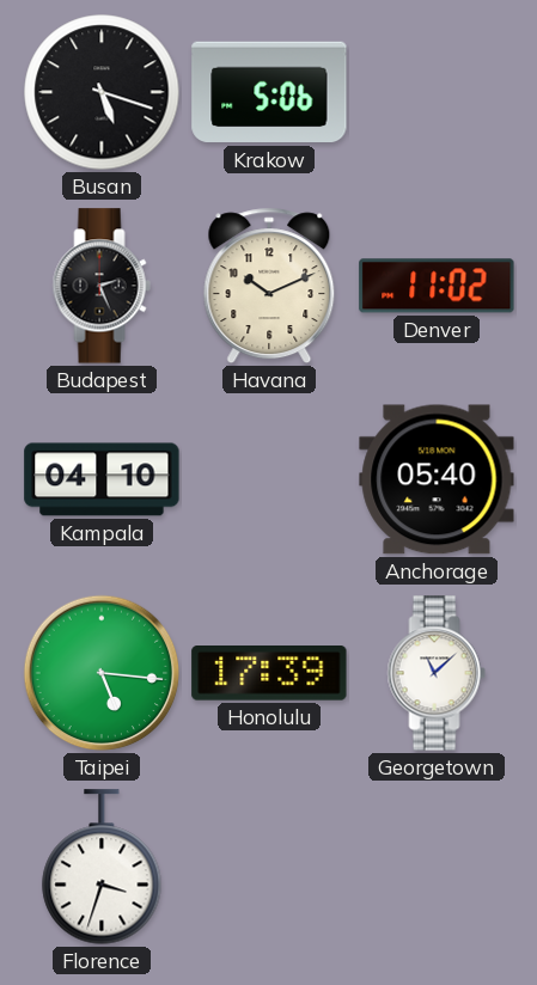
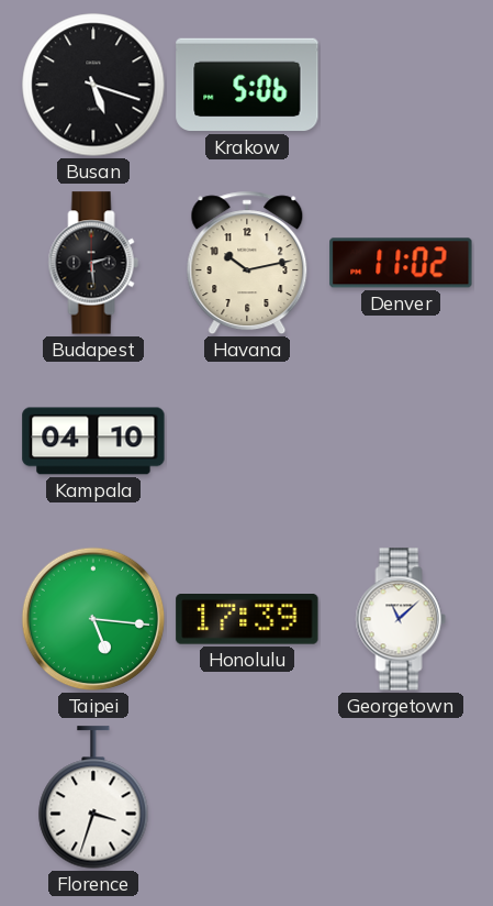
Budapest: 2:26 -> 2:29 (93, 263)
Havana: 10:11 -> 10:13 (247, 263)
Anchorage: 05:40 -> none (437, 479)
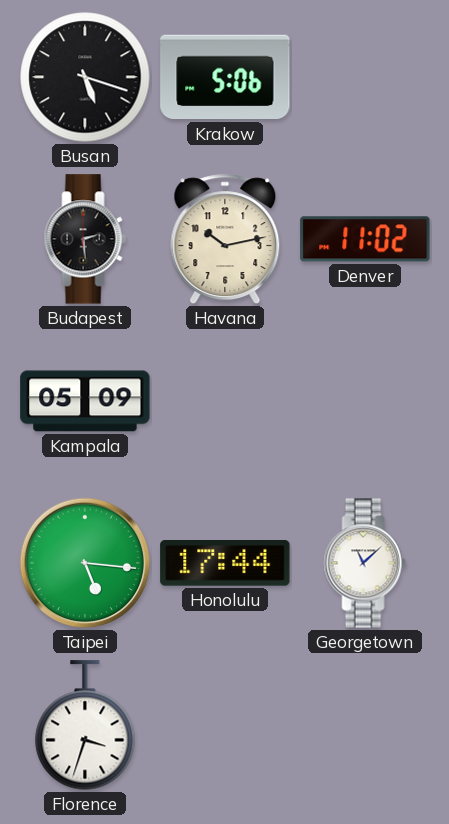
Kampala: 04:10 -> 05:09 (85, 401)
Honolulu: 17:39 -> 17:44 (225, 563)
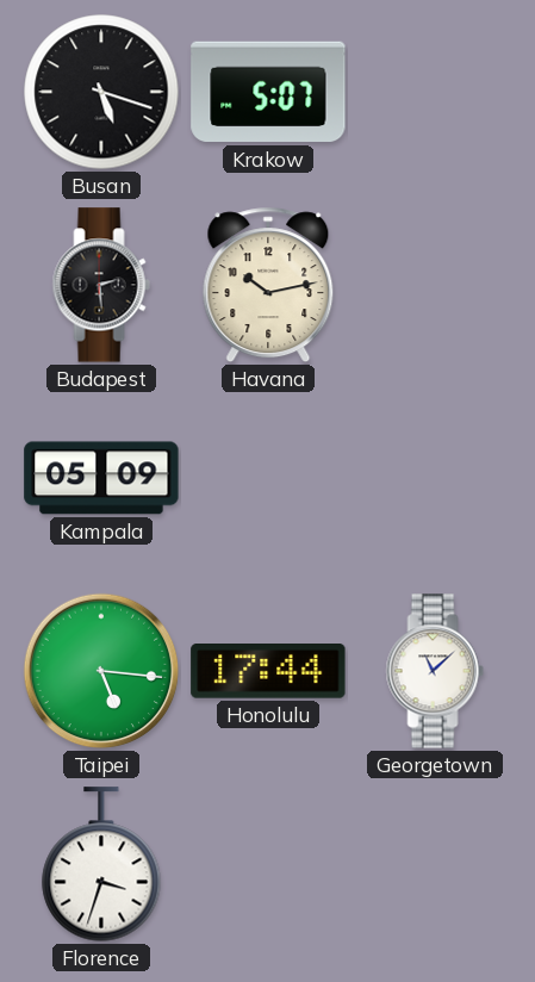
Krakow: 5:06 -> 5:07 (268, 92)
Denver: 11:02 -> none (365, 239)
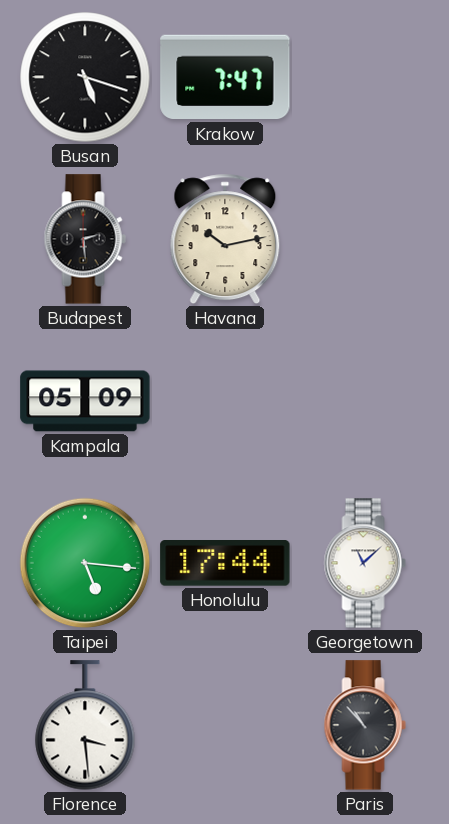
Krakow: 5:07 -> 7:47 (225, 77)
Florence: 3:33 -> 3:29 (85, 725)
Paris: none -> 10:53 (365, 725)
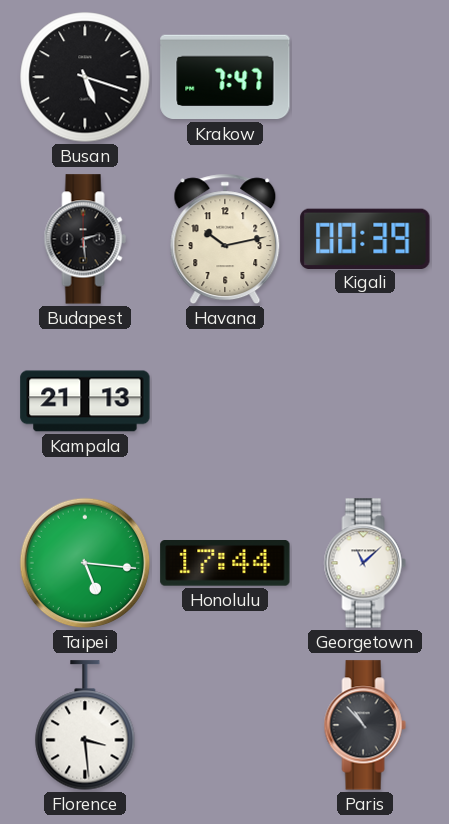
Kigali: none -> 00:39 (365, 238)
Kampala: 05:09 -> 21:13 (85, 401)
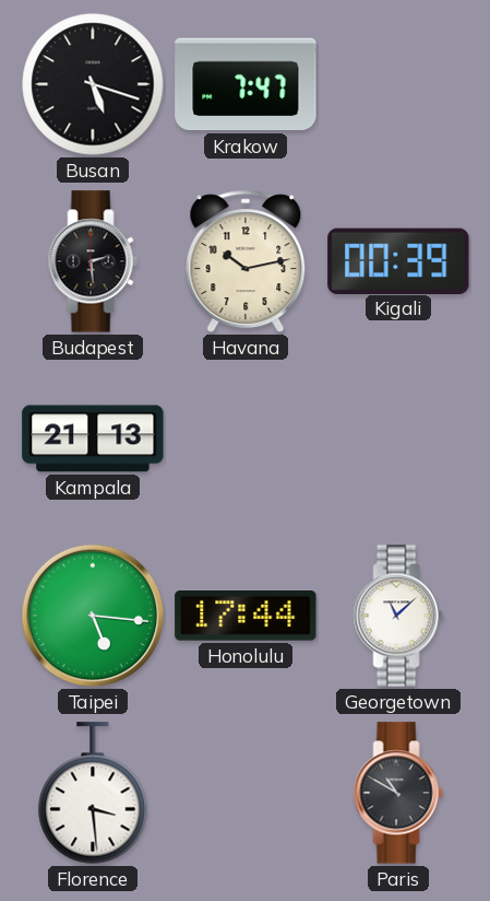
Paris: 10:53 -> 10:50 (398, 793)
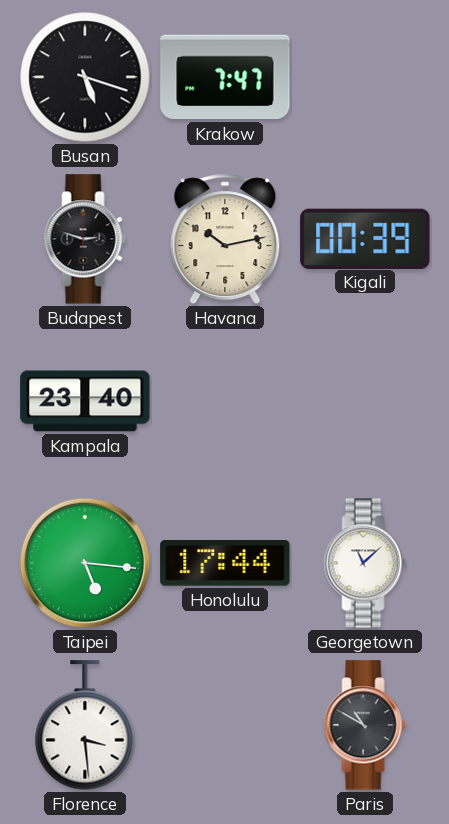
Budapest: 2:29 -> 2:48 (85, 239)
Kampala: 21:13 -> 23:40 (85, 401)
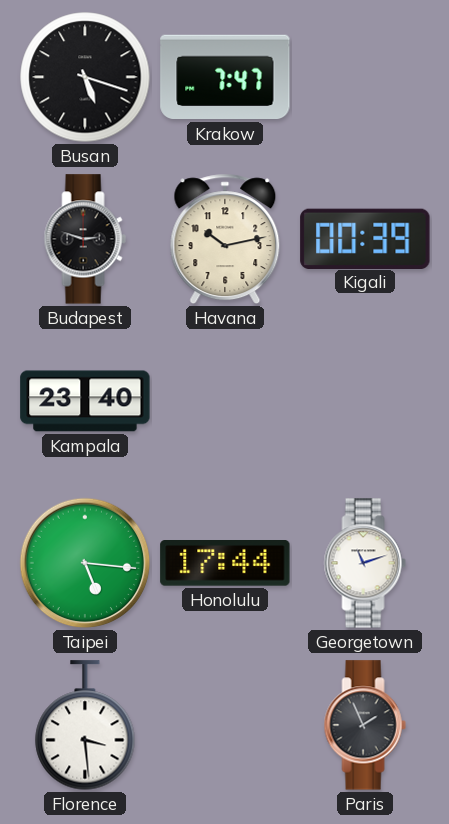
Georgetown: 11:08 -> 11:12 (365, 563)
Paris: 10:50 -> 1:56 (365, 725)
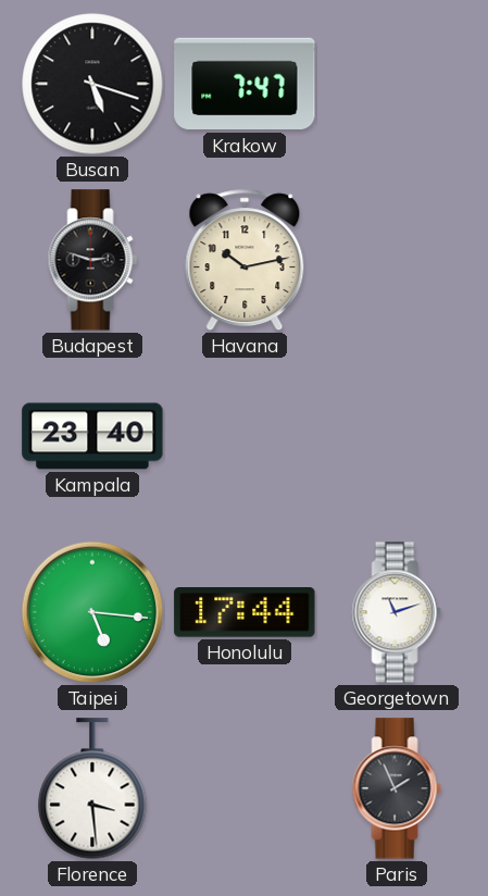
Kigali: 00:39 -> none (365, 238)
